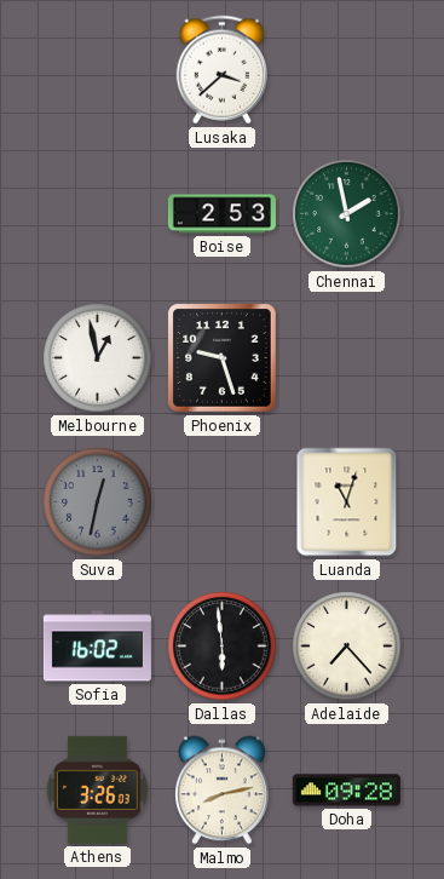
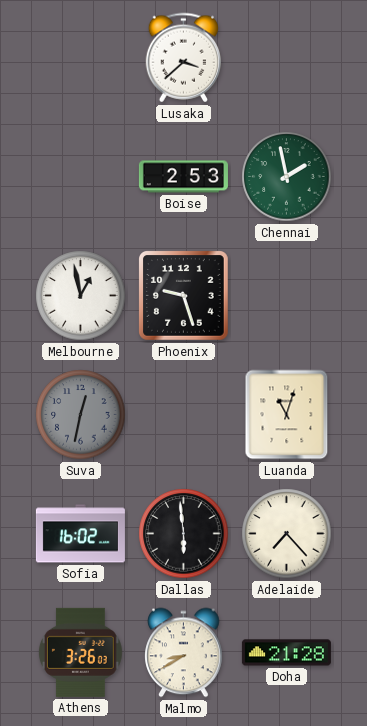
Malmo: 8:13 -> 8:40 (184, 653)
Doha: 09:28 -> 21:28 (286, 653)
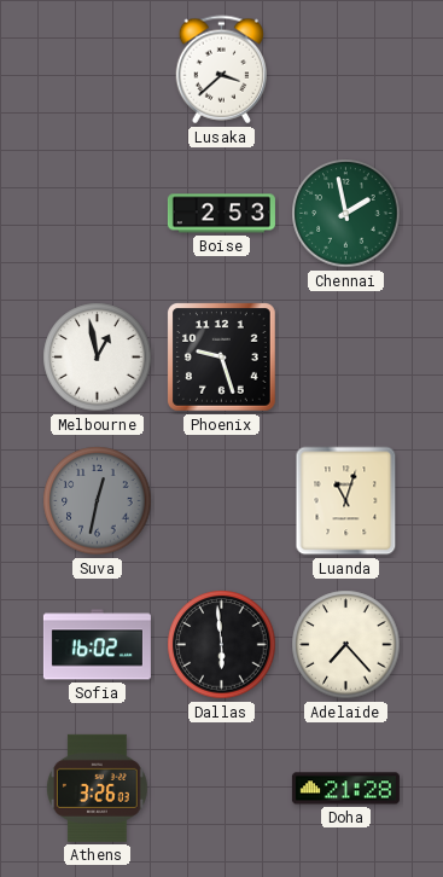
Malmo: 8:40 -> none (184, 653)
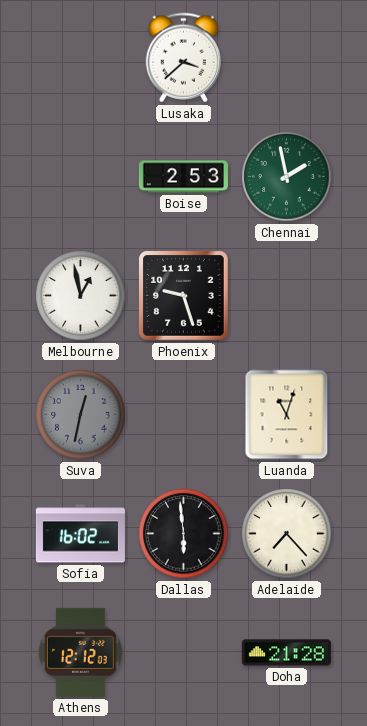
Athens: 3:26 -> 12:12 (80, 652)
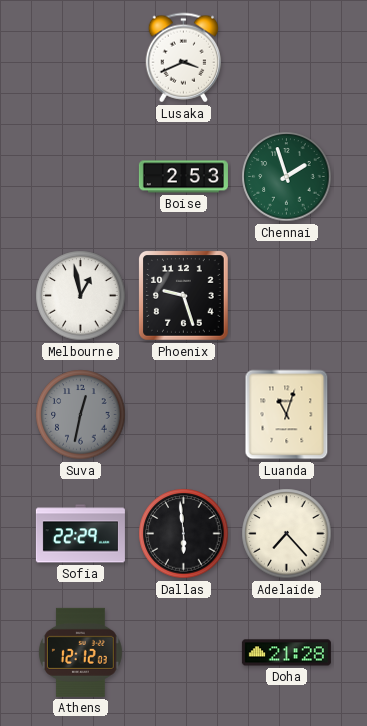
Lusaka: 3:38 -> 3:41 (184, 58)
Chennai: 1:58 -> 1:57 (287, 177)
Sofia: 16:02 -> 22:29 (80, 534)
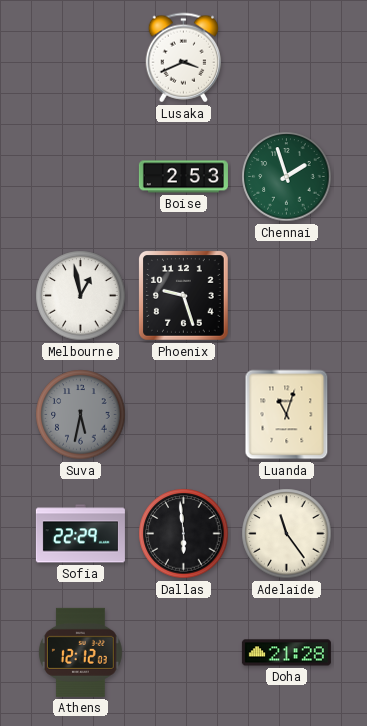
Suva: 12:32 -> 5:32 (81, 415)
Adelaide: 7:23 -> 11:24 (287, 534)
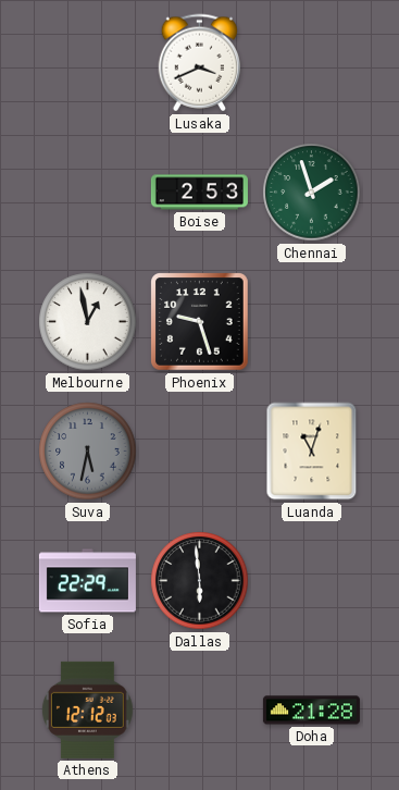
Adelaide: 11:24 -> none (287, 534)
